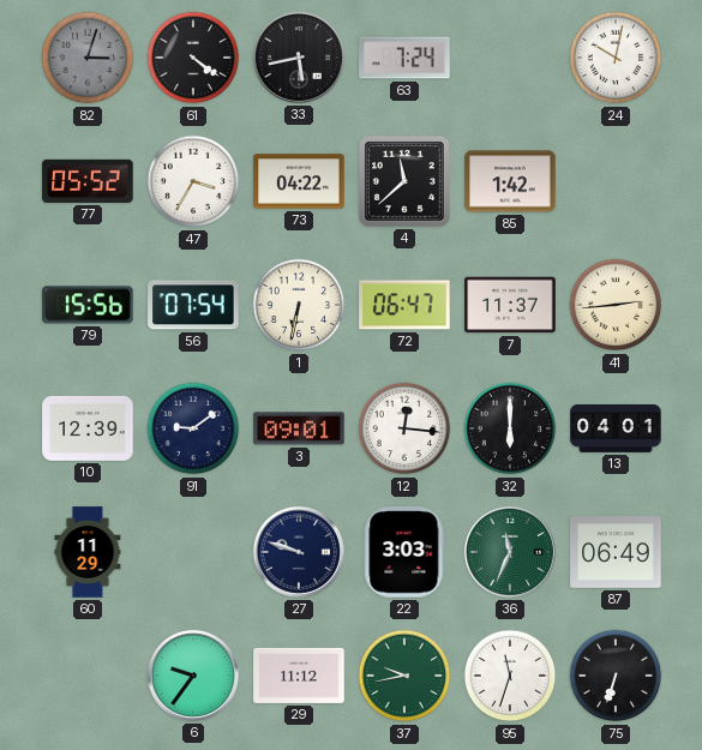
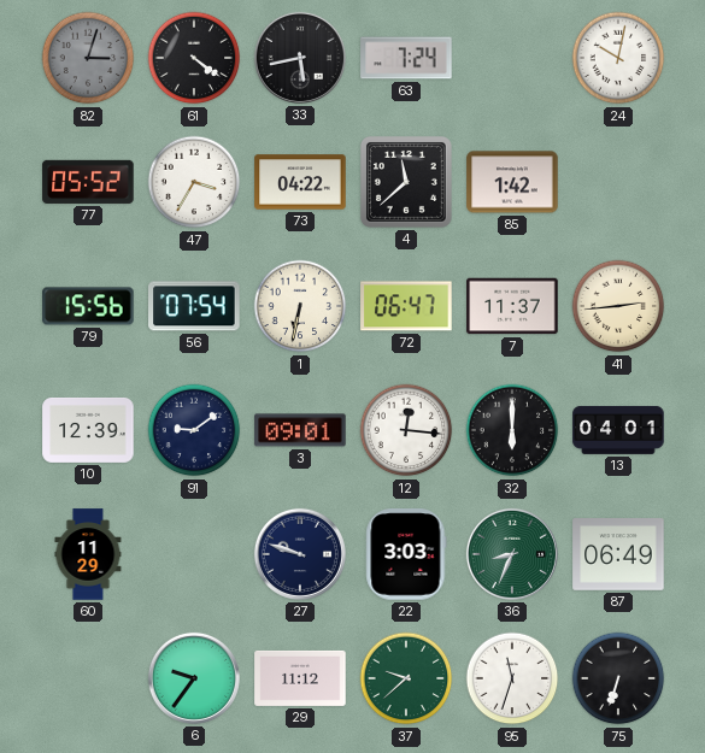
36: 11:34 -> 8:34 (512, 554)
37: 9:43 -> 9:38 (406, 678)
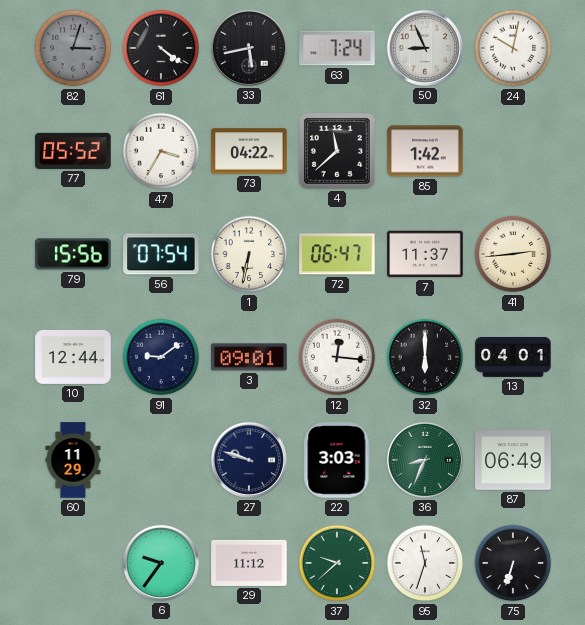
50: none -> 8:56 (425, 48)
10: 12:39 -> 12:44 (73, 357)
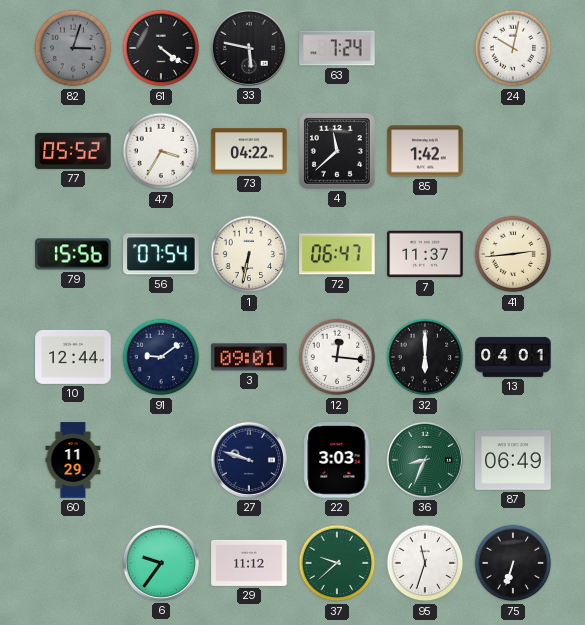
33: 5:43 -> 5:47 (249, 48)
50: 8:56 -> none (425, 48)
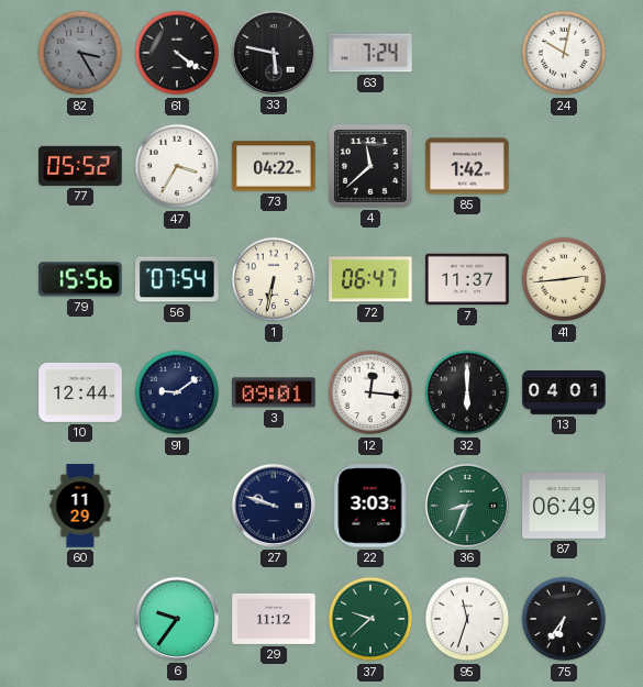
82: 3:03 -> 3:25 (80, 53)
75: 6:33 -> 6:36 (564, 619)
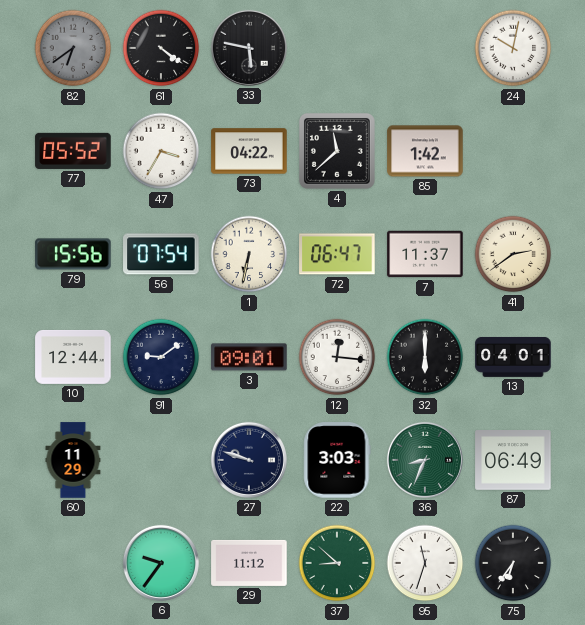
82: 3:25 -> 6:39 (73, 48)
63: 7:24 -> none (370, 53)
41: 2:44 -> 2:39 (513, 254)
37: 9:38 -> 8:52 (337, 563)
